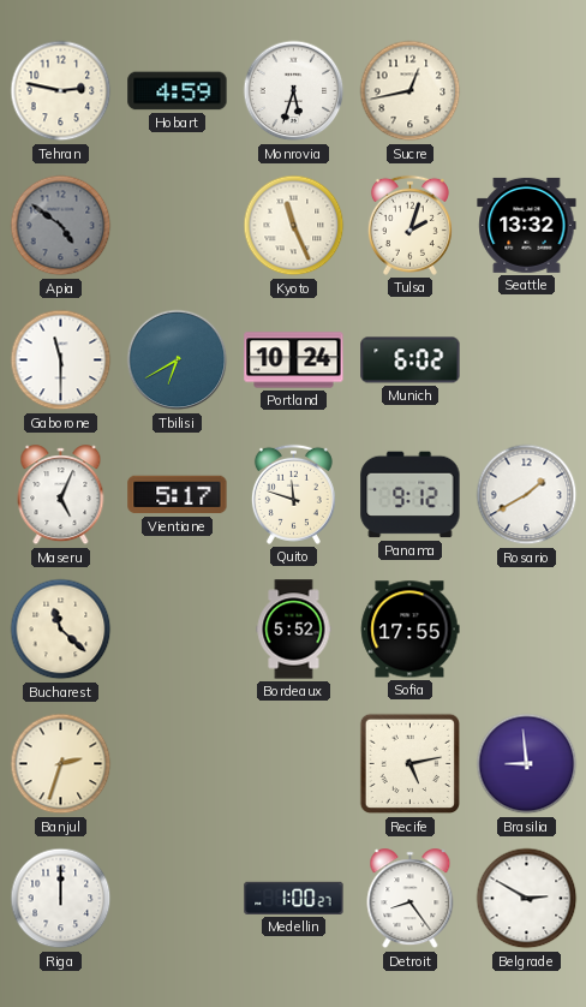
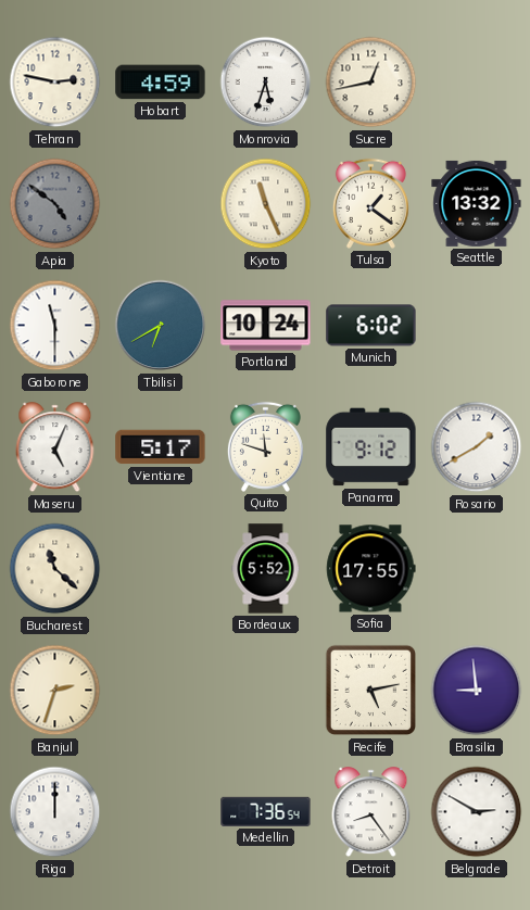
Tulsa: 2:03 -> 1:21 (370, 203)
Medellin: 1:00 -> 7:36 (266, 811)
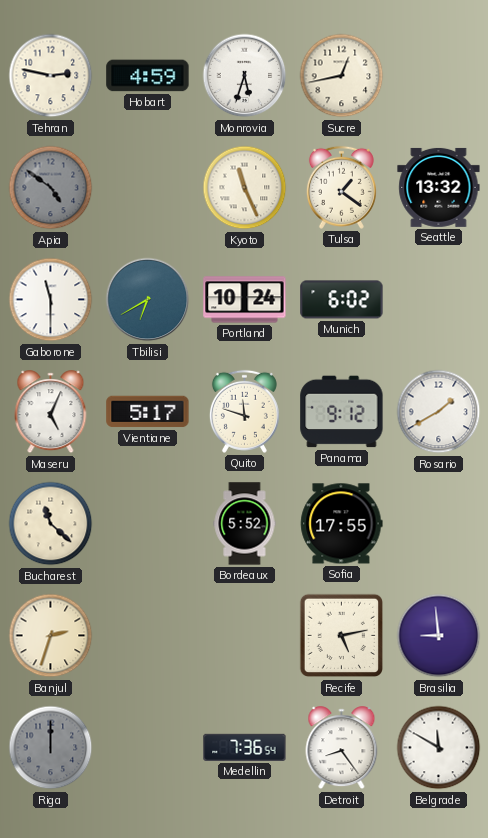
Riga dial: white -> grey (51, 748)
Belgrade: 2:50 -> 11:50 (439, 748)
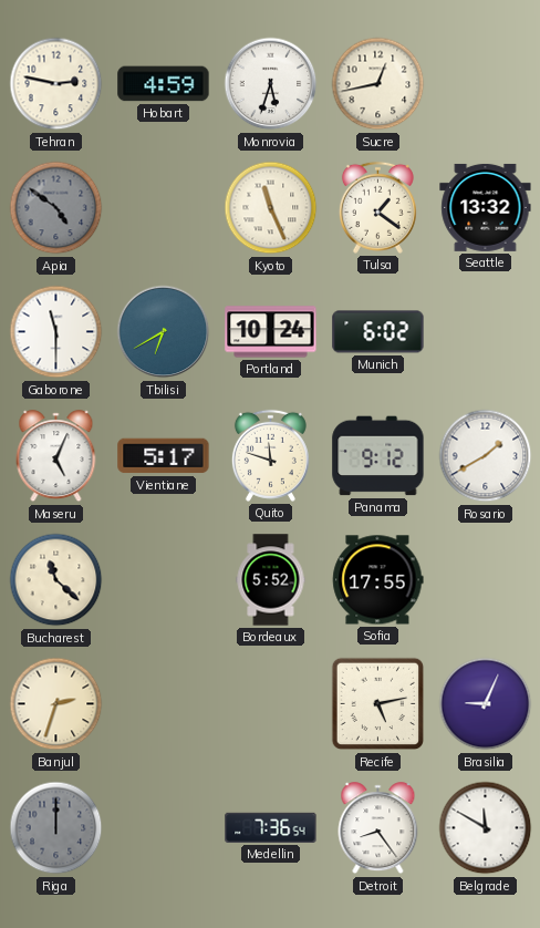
Brasilia: 8:59 -> 9:04 (486, 704)
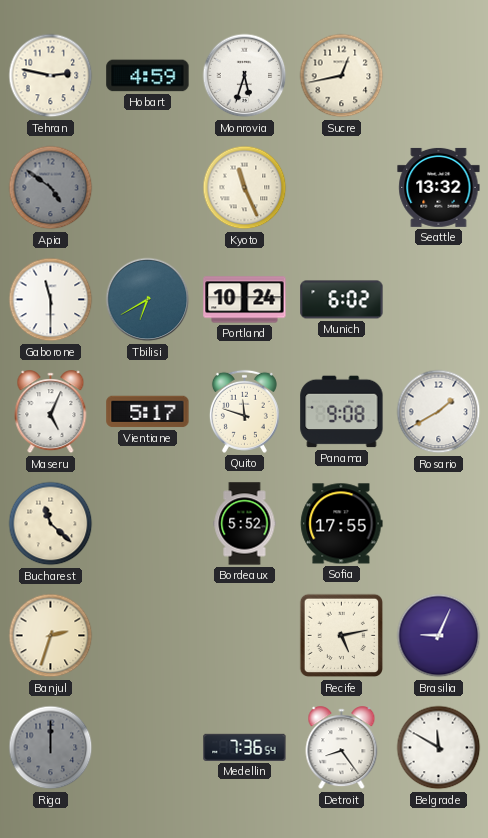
Tulsa: 1:21 -> none (377, 207)
Panama: 9:12 -> 9:08 (342, 412)
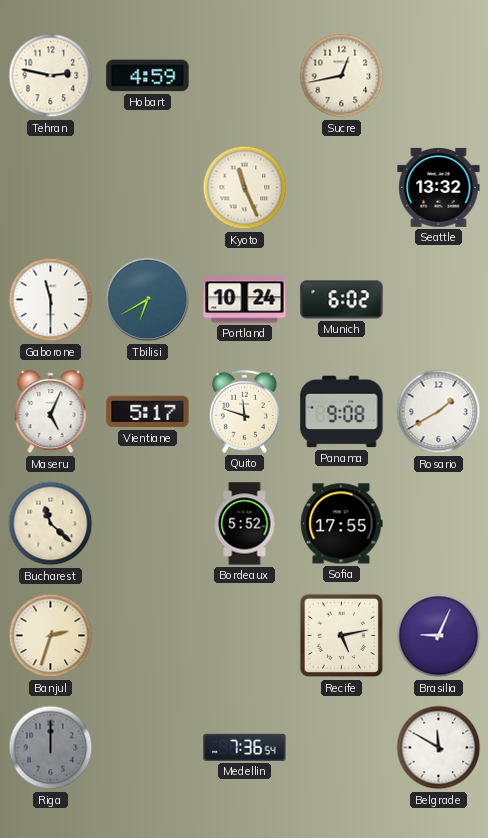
Monrovia: 5:33 -> none (245, 76)
Apia: 4:51 -> none (51, 188)
Detroit: 8:24 -> none (342, 748)
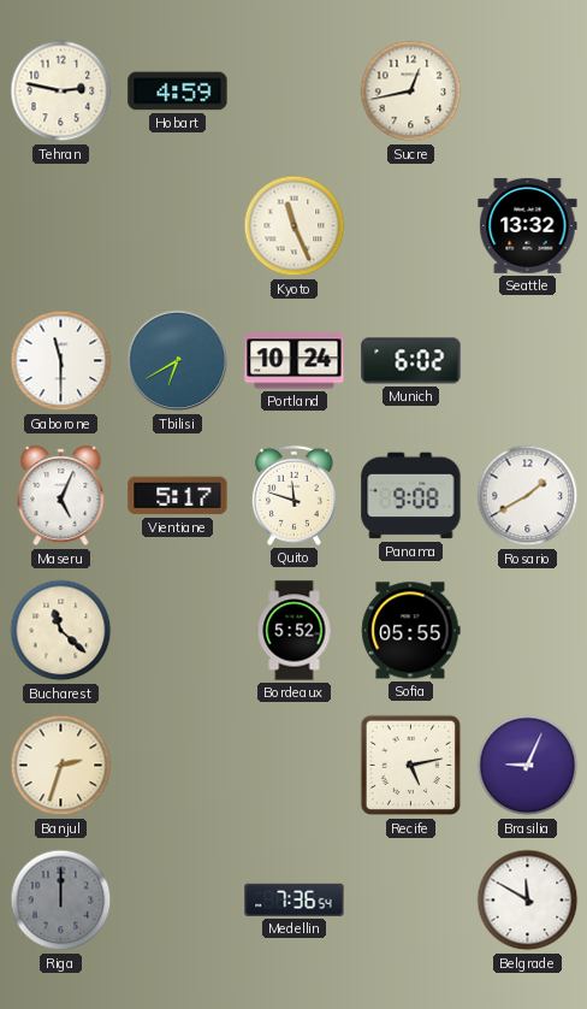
Sofia: 17:55 -> 05:55 (411, 631)
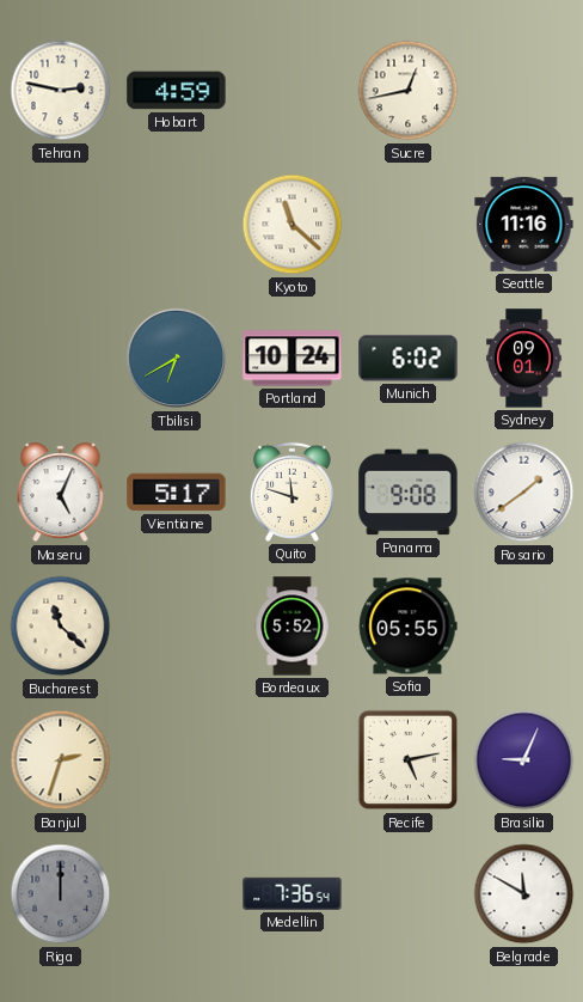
Kyoto: 11:26 -> 11:22 (293, 225)
Seattle: 13:32 -> 11:16 (524, 224)
Gaborone: 11:30 -> none (61, 361)
Sydney: none -> 09:01 (524, 359)
Rosario: 1:40 -> 1:39 (524, 493)
